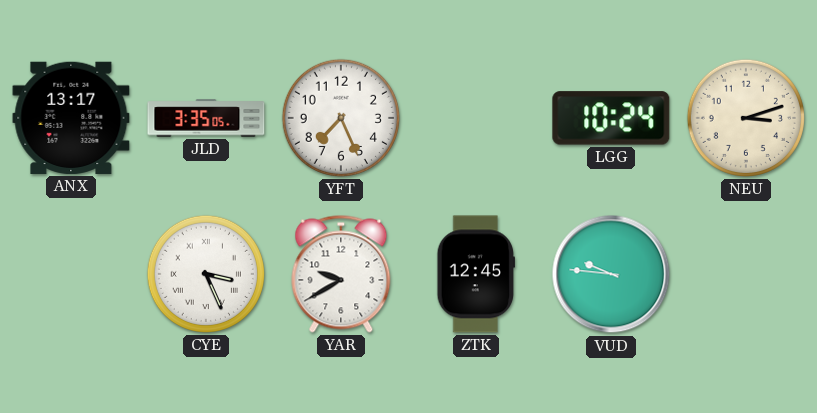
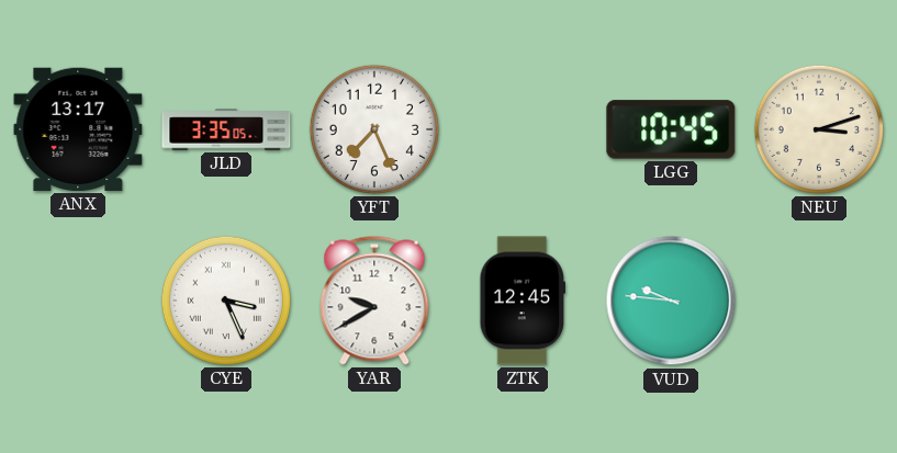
LGG: 10:24 -> 10:45 (671, 129)
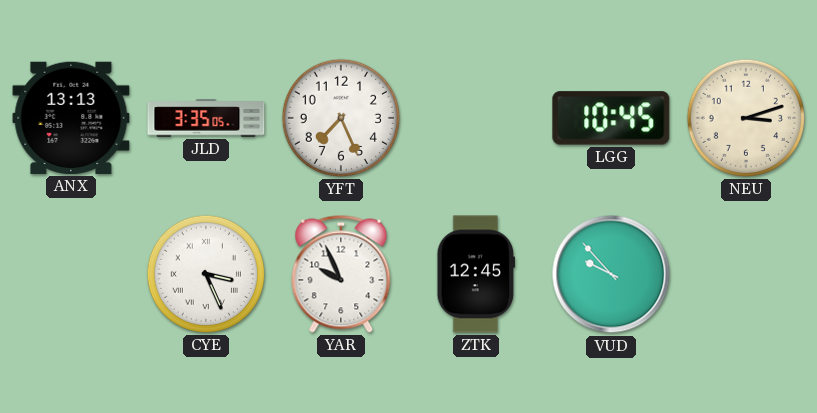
ANX: 13:17 -> 13:13 (71, 118)
YAR: 9:40 -> 9:56 (341, 274)
VUD: 9:46 -> 9:53 (611, 274)
